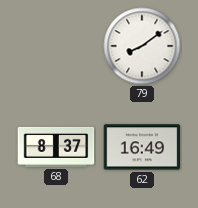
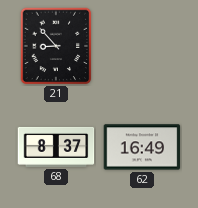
21: none -> 8:53 (56, 46)
79: 8:09 -> none (142, 46)
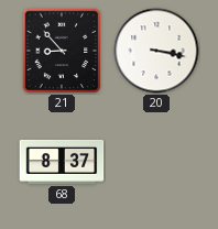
20: none -> 3:17 (156, 51)
62: 16:49 -> none (142, 147)
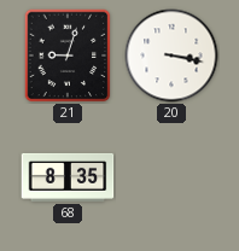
21: 8:53 -> 9:03 (68, 56)
68: 8:37 -> 8:35 (68, 177)
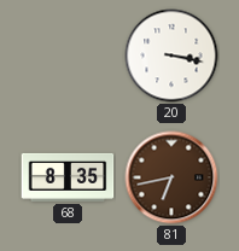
21: 9:03 -> none (68, 56)
81: none -> 6:43 (171, 177)
